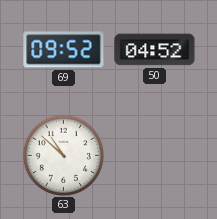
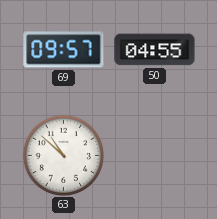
69: 09:52 -> 09:57 (64, 50)
50: 04:52 -> 04:55 (155, 50)
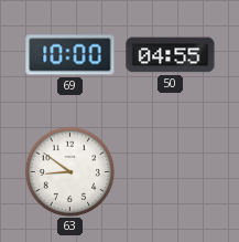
69: 09:57 -> 10:00 (70, 55)
63: 10:52 -> 8:51 (69, 171)
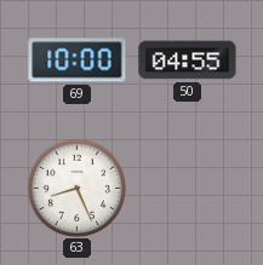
63: 8:51 -> 8:26 (76, 188)
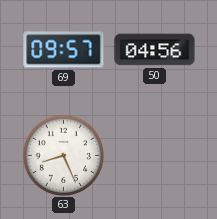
69: 10:00 -> 09:57 (64, 50)
50: 04:55 -> 04:56 (155, 50)
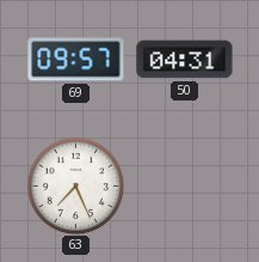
50: 04:56 -> 04:31 (185, 60)
63: 8:26 -> 7:26 (75, 185)
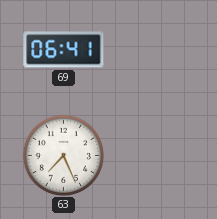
69: 09:57 -> 06:41 (64, 50)
50: 04:31 -> none (185, 60)
